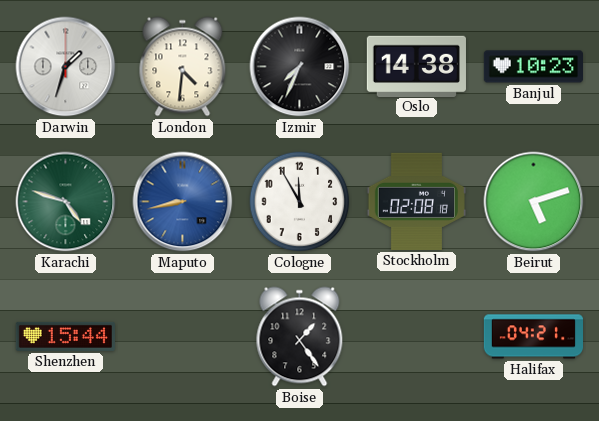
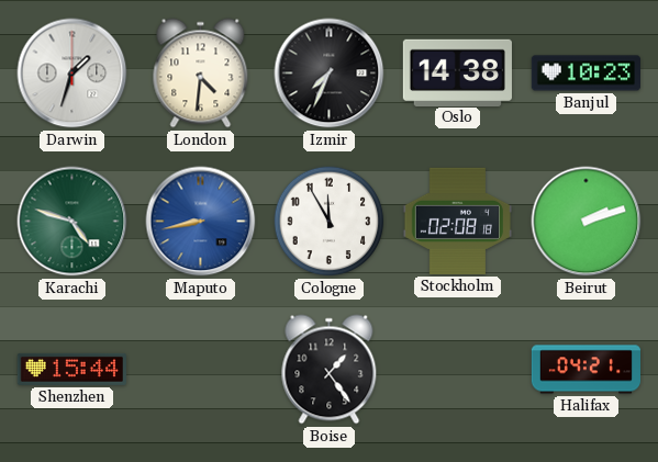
Beirut: 5:12 -> 2:12 (587, 222)
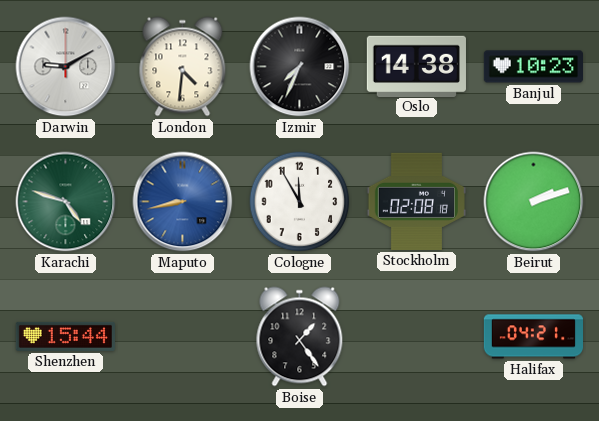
Darwin: 1:33 -> 9:10 (66, 67)
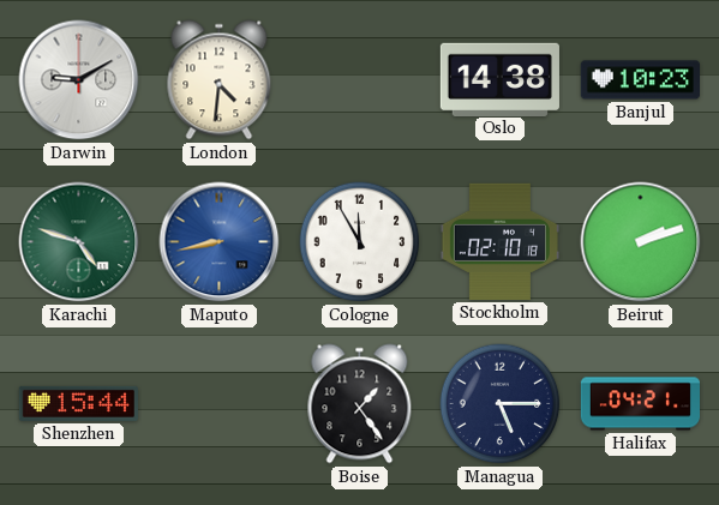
Izmir: 7:34 -> none (300, 67)
Stockholm: 02:08 -> 02:10 (499, 241)
Managua: none -> 5:15 (501, 404)
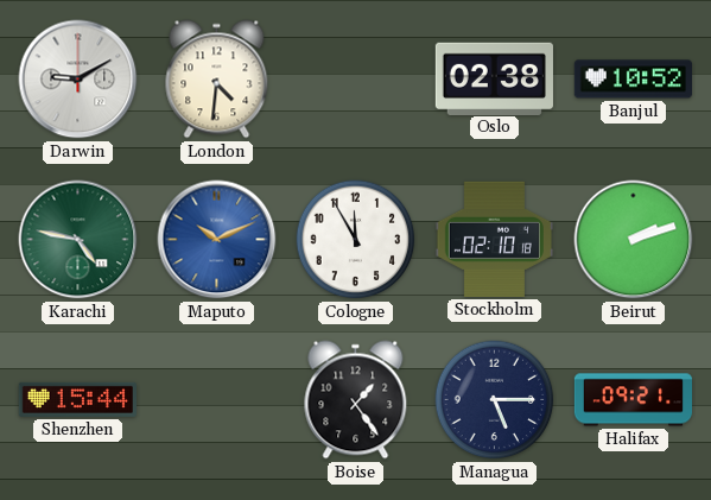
Oslo: 14:38 -> 02:38 (494, 78)
Banjul: 10:23 -> 10:52 (633, 80)
Karachi: 4:48 -> 4:47 (78, 240)
Maputo: 8:43 -> 10:11 (217, 240)
Halifax: 04:21 -> 09:21 (634, 400)
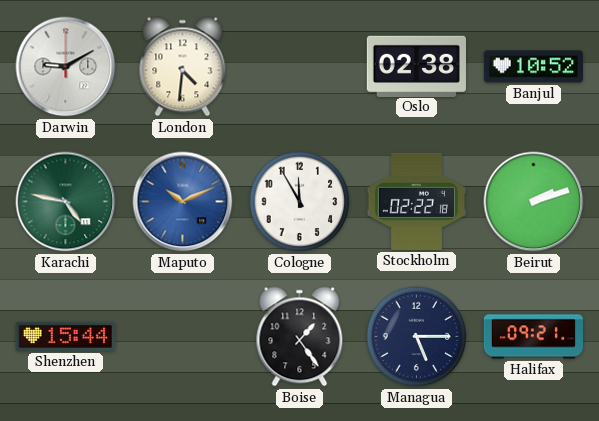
Stockholm: 02:10 -> 02:22 (416, 201)
